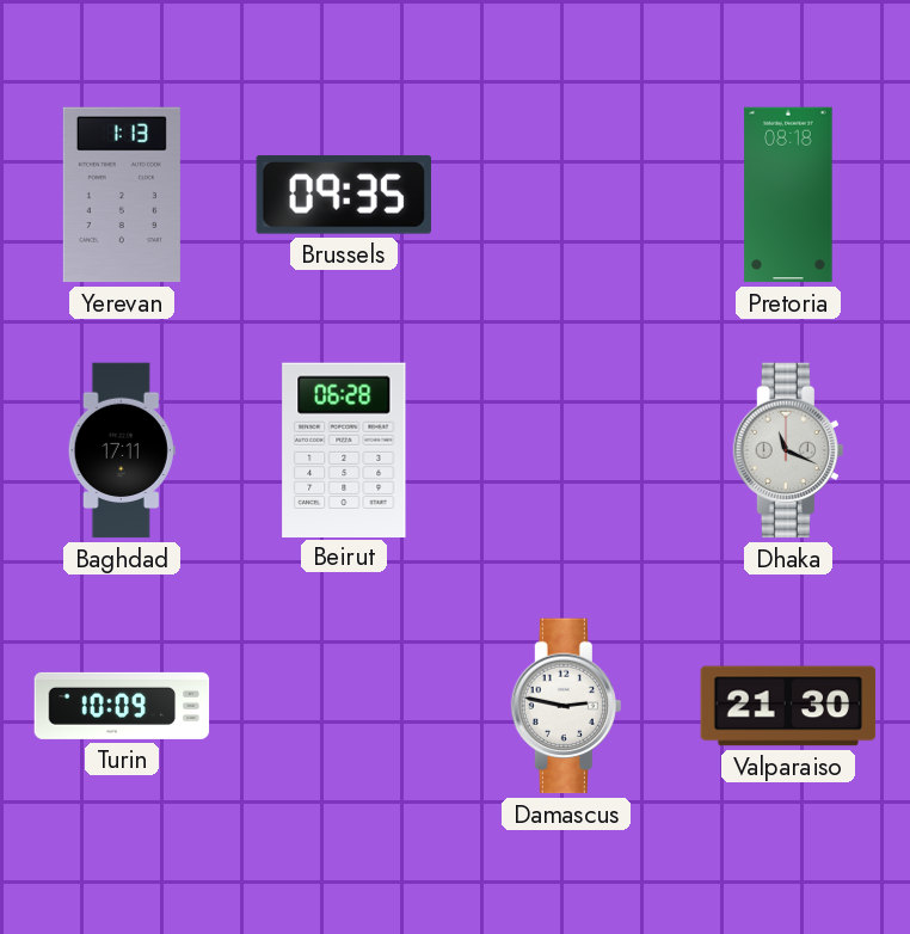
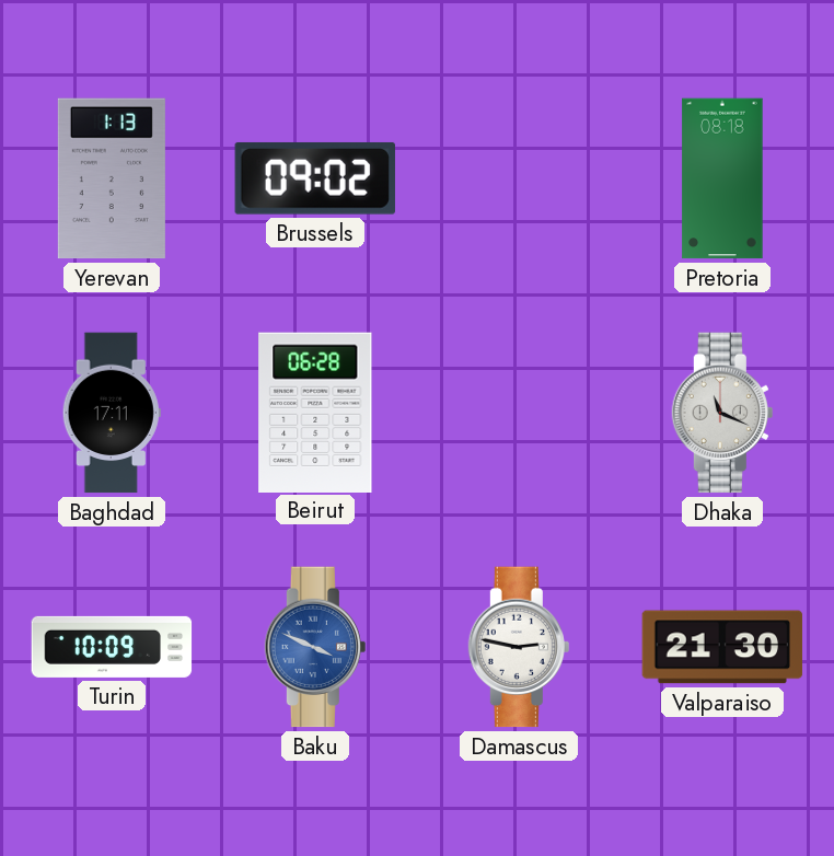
Brussels: 09:35 -> 09:02 (315, 178)
Baku: none -> 3:49 (315, 647)
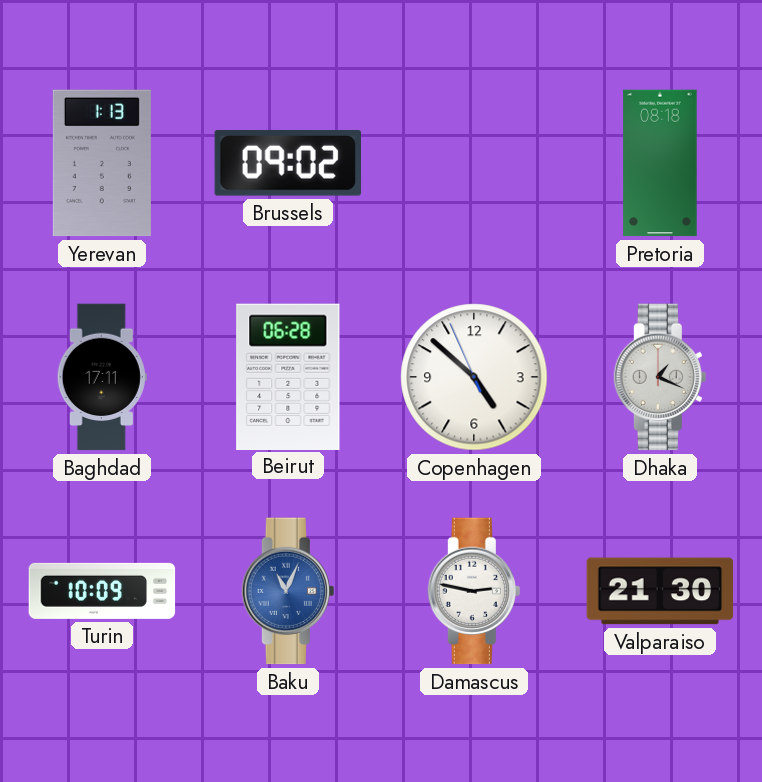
Copenhagen: none -> 4:51 (474, 377)
Dhaka: 11:19 -> 1:19 (660, 377)
Baku: 3:49 -> 11:04 (288, 591)
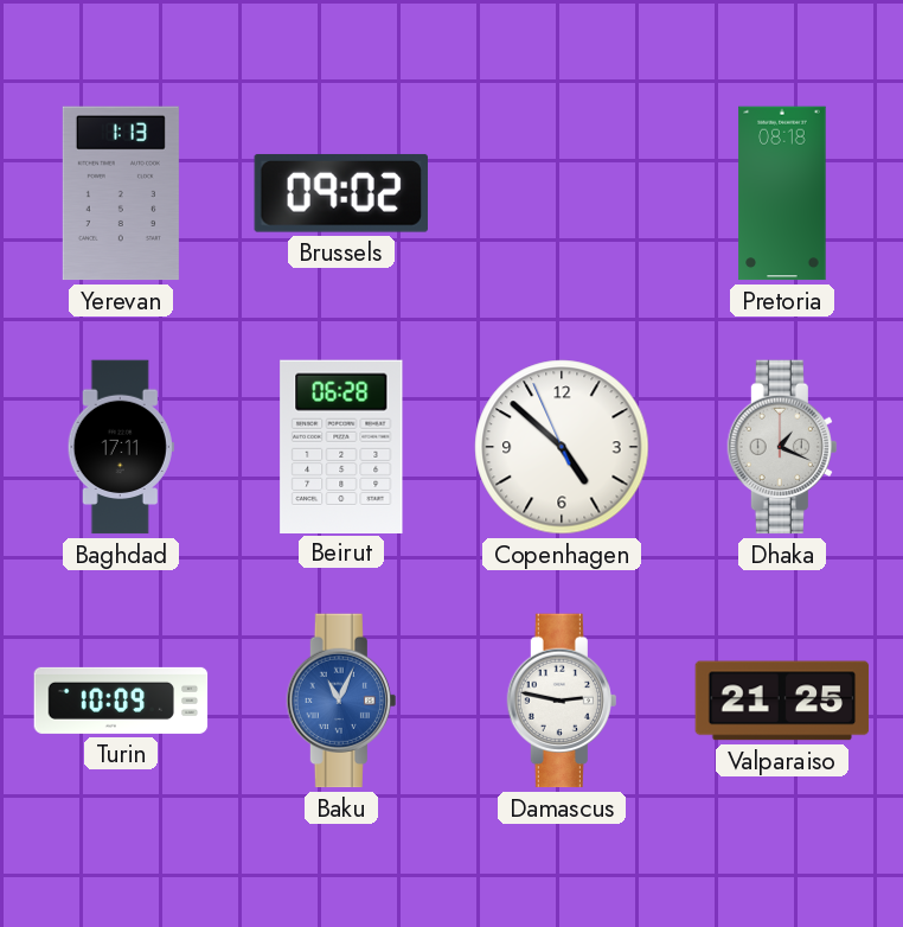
Valparaiso: 21:30 -> 21:25 (782, 701)
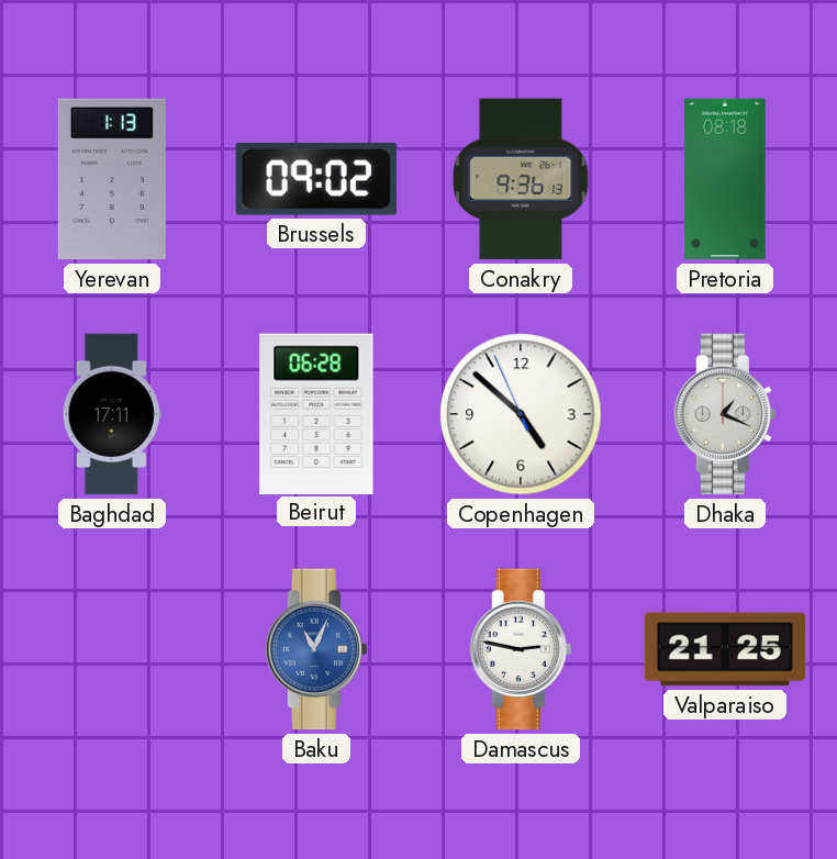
Conakry: none -> 9:36 (521, 179)
Turin: 10:09 -> none (121, 701)
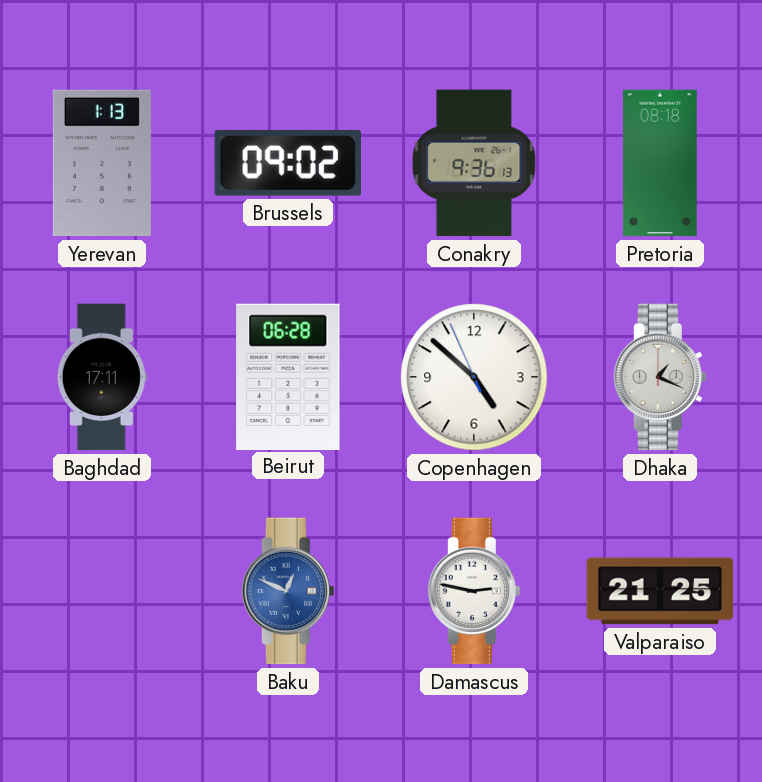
Baku: 11:04 -> 12:49 (288, 591)
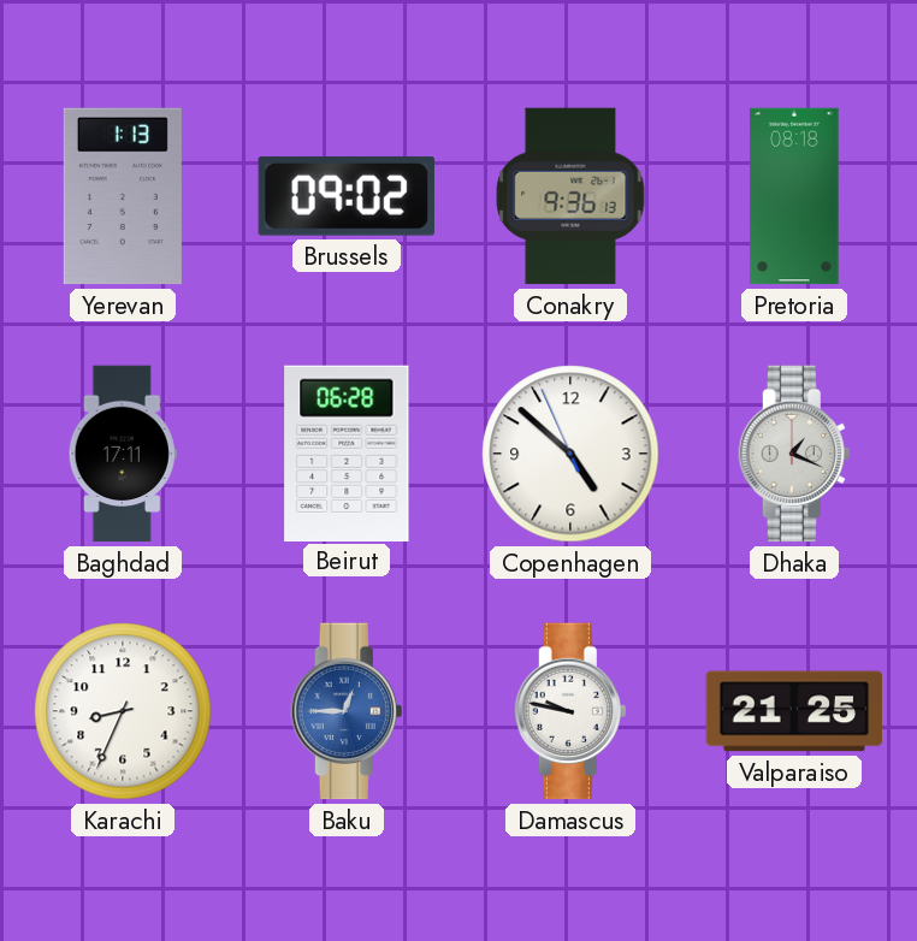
Karachi: none -> 8:34 (123, 711)
Baku: 12:49 -> 12:45 (347, 711)
Damascus: 2:47 -> 9:47 (570, 711)
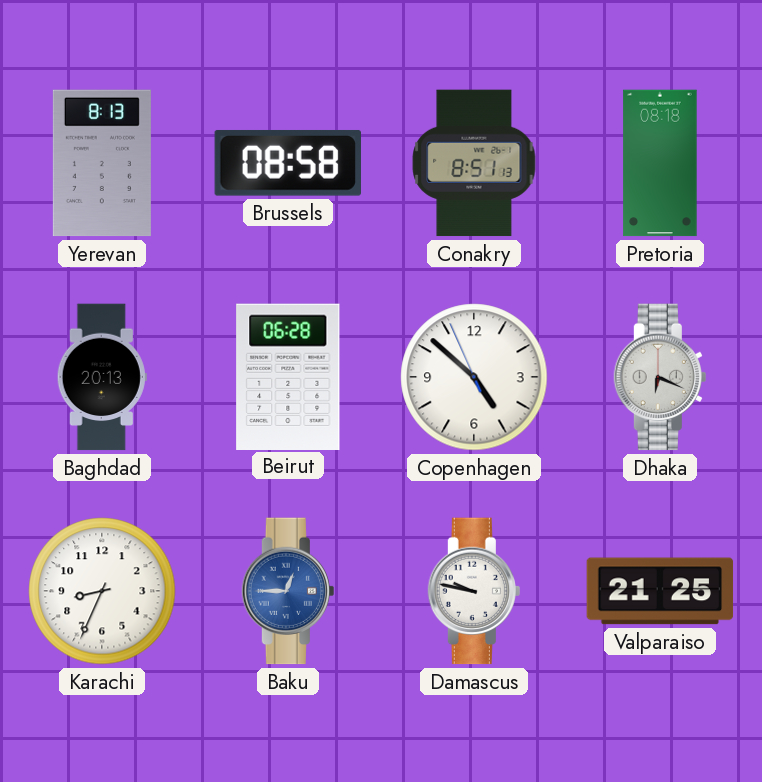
Yerevan: 1:13 -> 8:13 (102, 163)
Brussels: 09:02 -> 08:58 (288, 163)
Conakry: 9:36 -> 8:51 (474, 163)
Baghdad: 17:11 -> 20:13 (102, 377)
Dhaka: 1:19 -> 6:19 (660, 377)
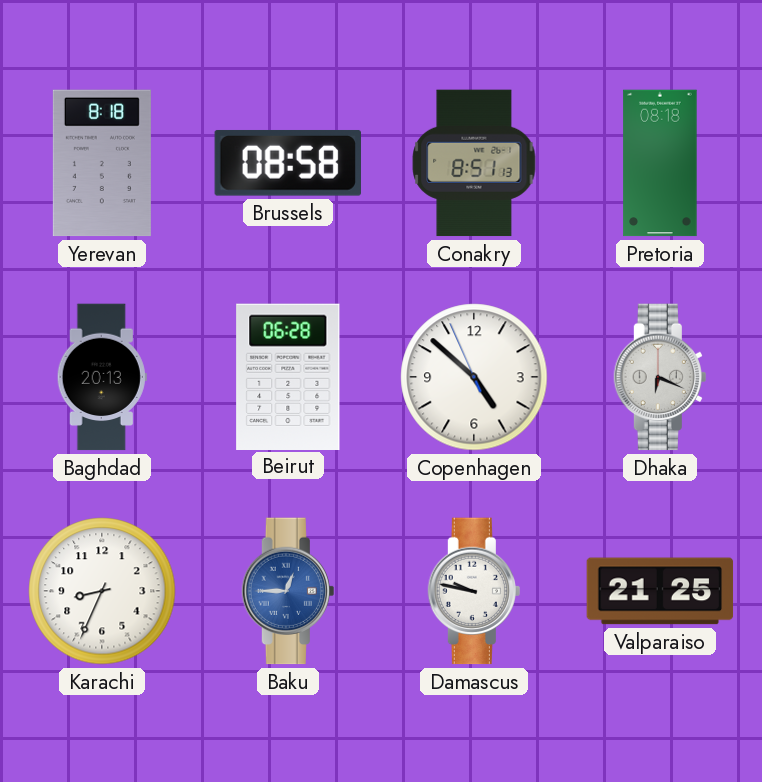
Yerevan: 8:13 -> 8:18 (102, 163)
